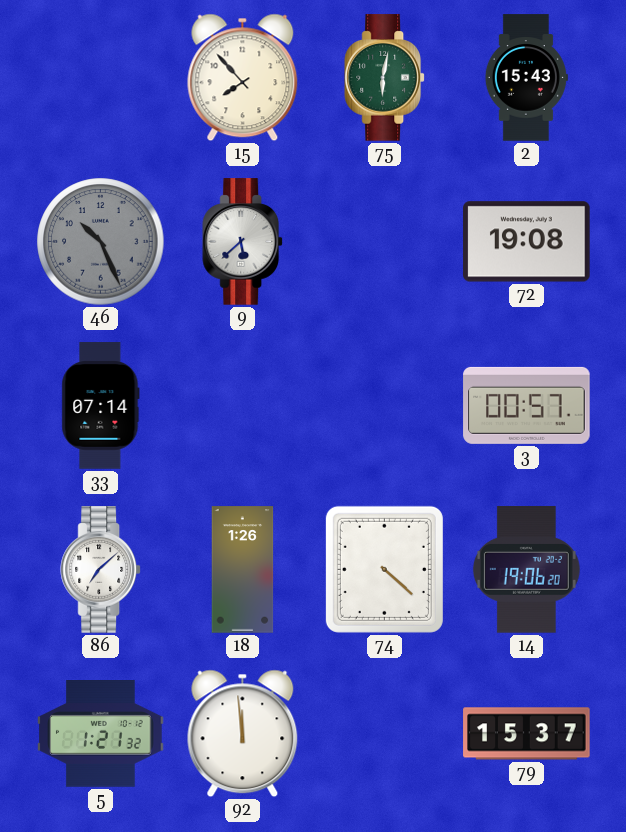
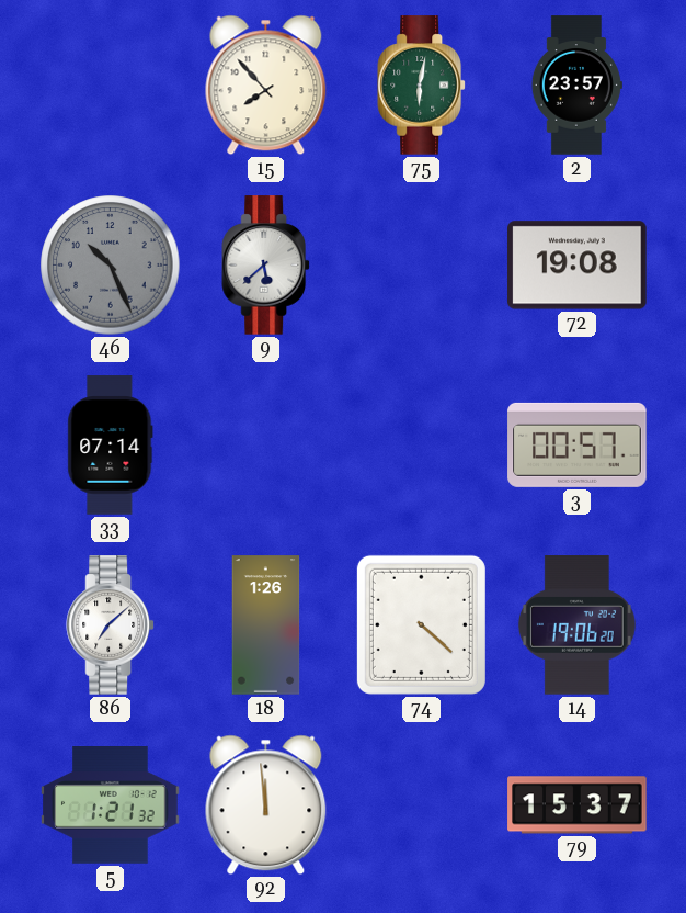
2: 15:43 -> 23:57 (576, 86)
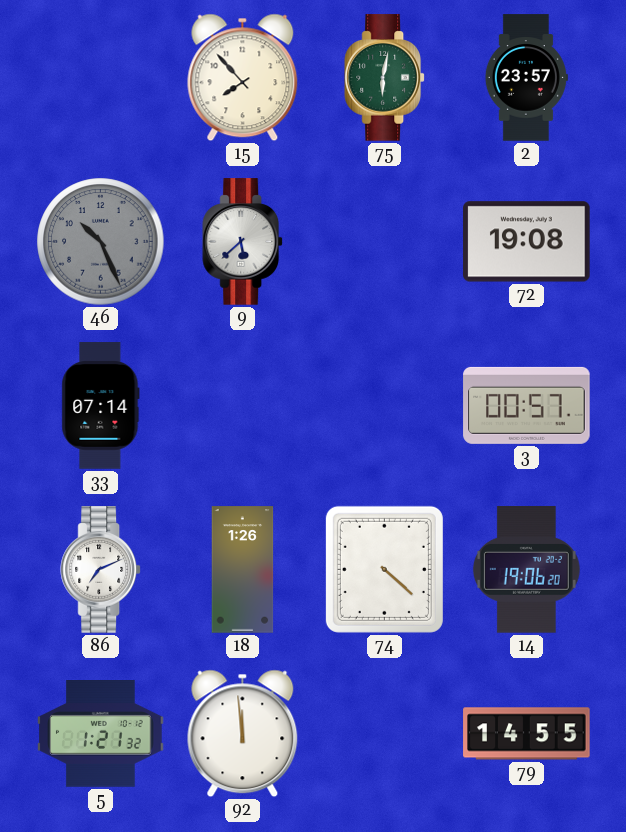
86: 7:08 -> 7:11 (101, 570)
79: 15:37 -> 14:55 (527, 734)
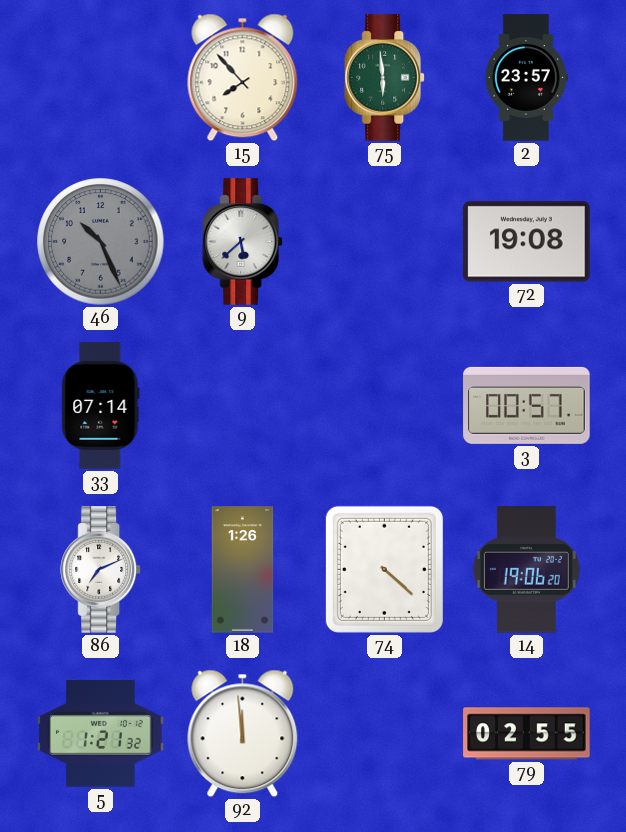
75: 6:02 -> 5:59 (385, 78)
79: 14:55 -> 02:55 (527, 734)
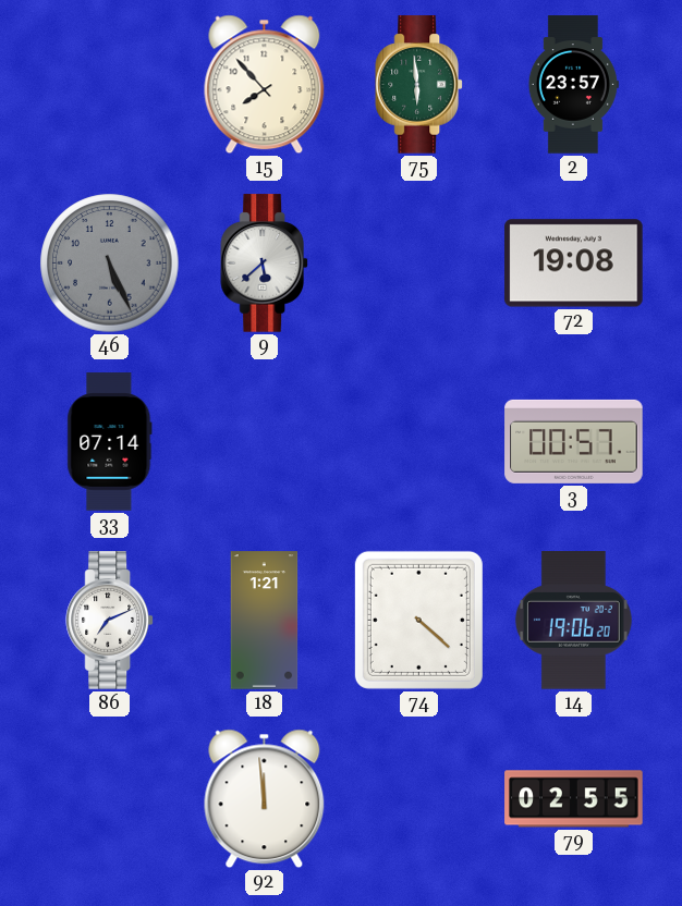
46: 10:26 -> 5:26 (110, 264)
18: 1:26 -> 1:21 (265, 621)
5: 1:21 -> none (101, 734)
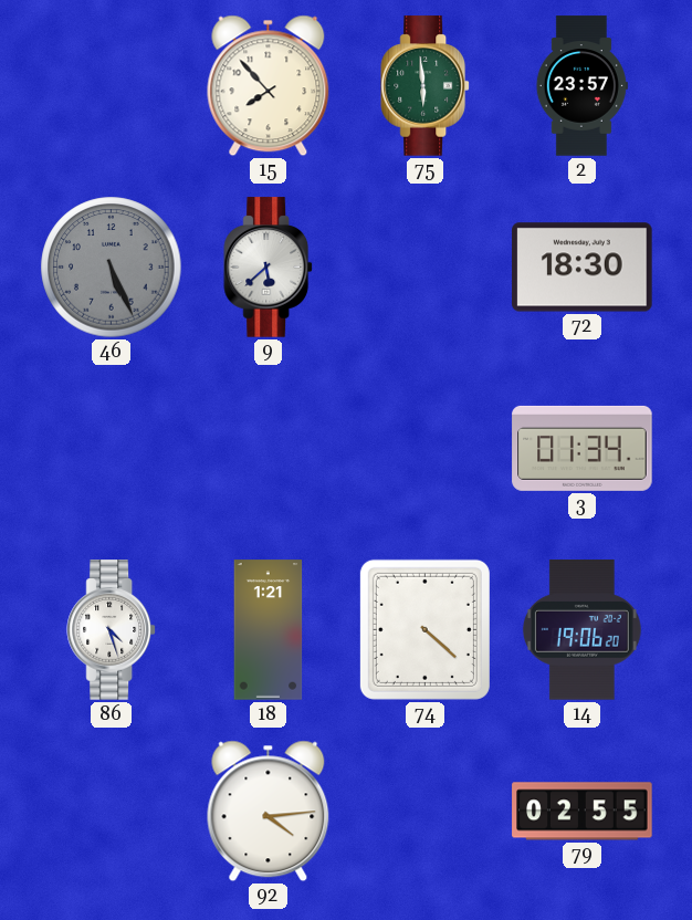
72: 19:08 -> 18:30 (583, 268)
33: 07:14 -> none (110, 442)
3: 00:57 -> 01:34 (583, 448)
86: 7:11 -> 4:27 (112, 630)
92: 11:59 -> 4:14 (269, 812)
